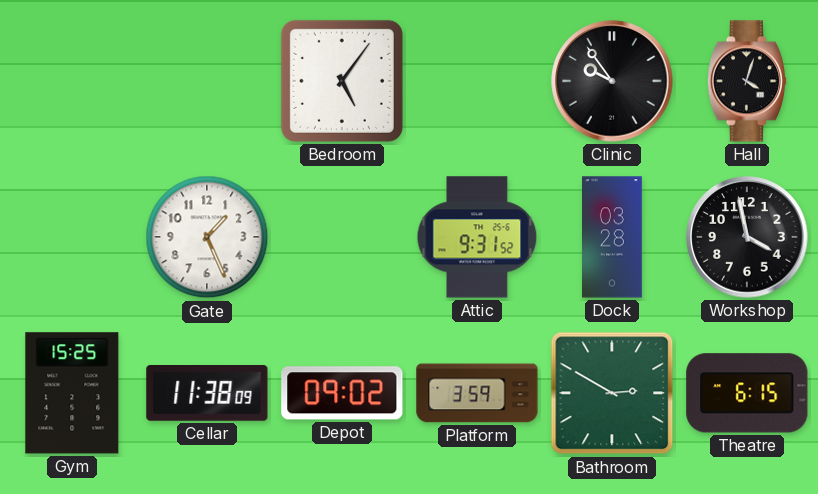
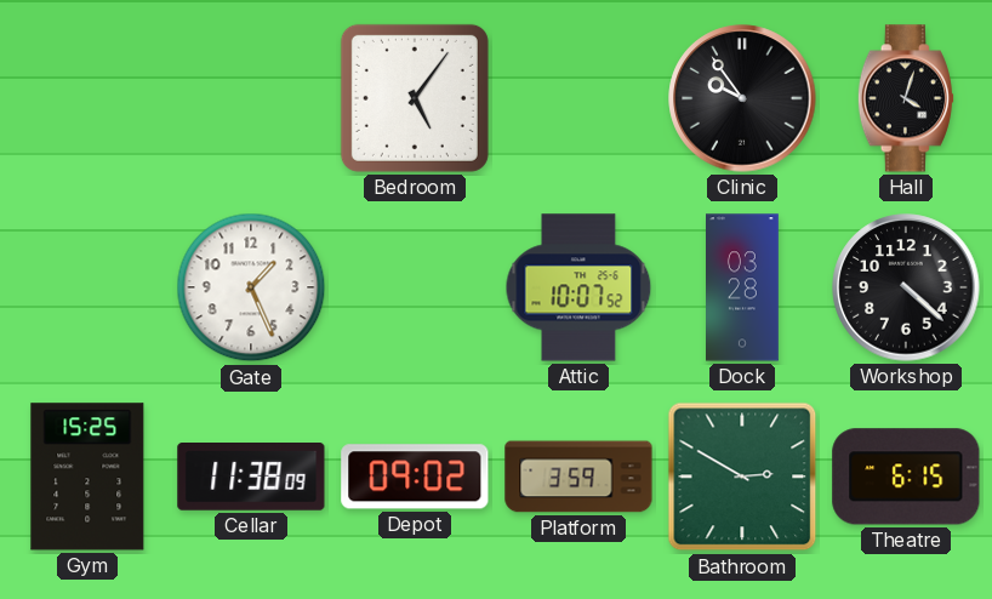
Attic: 9:31 -> 10:07 (578, 287)
Workshop: 3:58 -> 4:22 (906, 287)
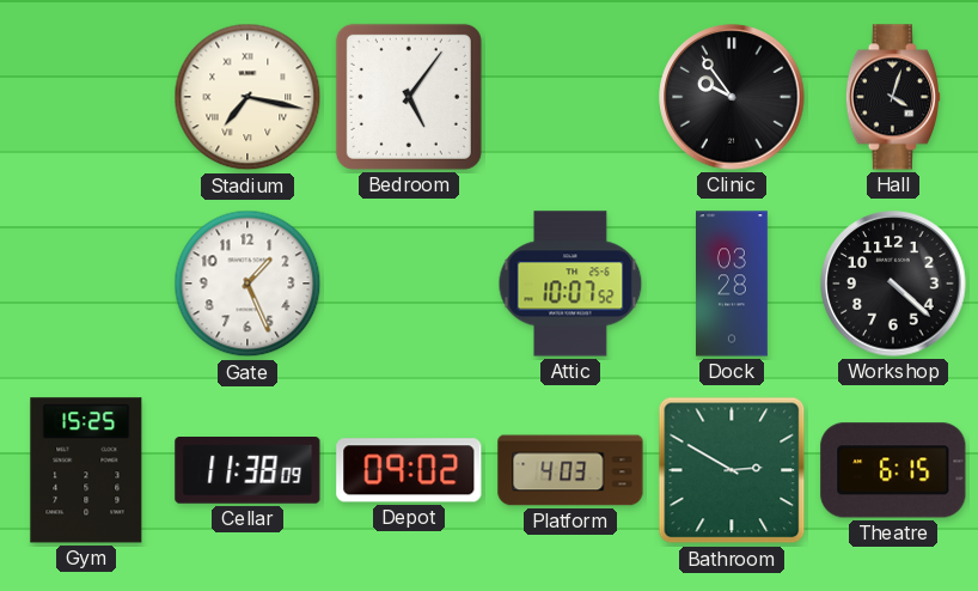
Stadium: none -> 7:17 (247, 97)
Platform: 3:59 -> 4:03 (570, 470)
